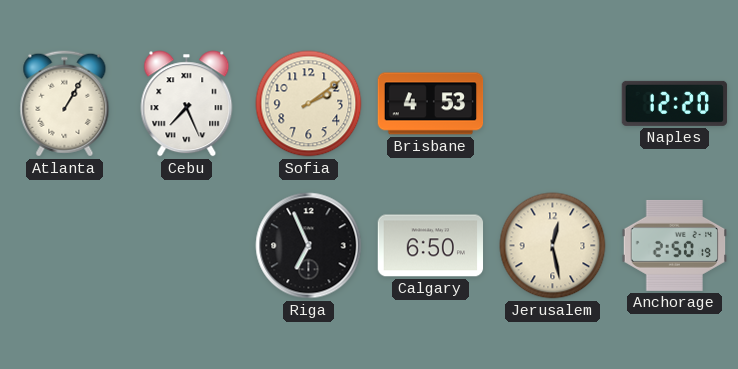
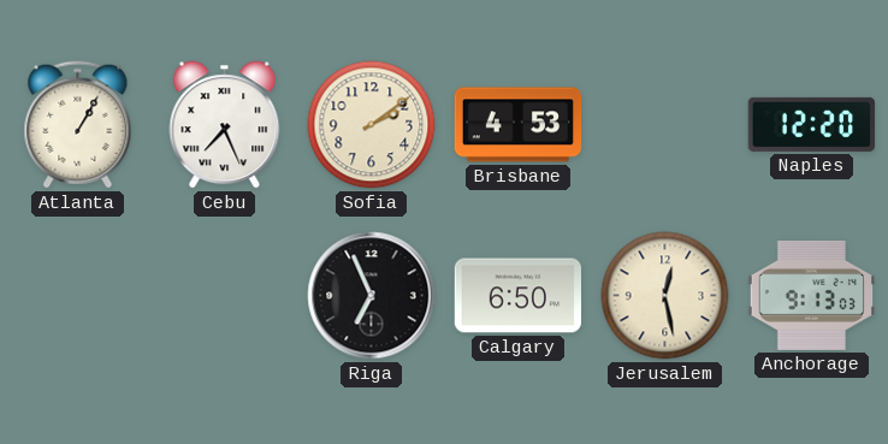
Anchorage: 2:50 -> 9:13 (812, 295)
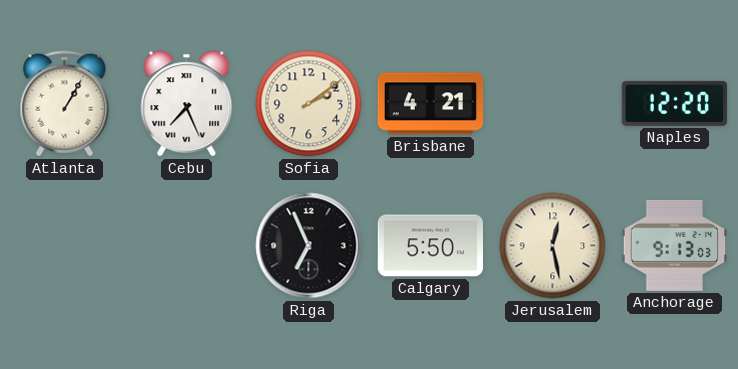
Brisbane: 4:53 -> 4:21 (431, 104)
Calgary: 6:50 -> 5:50 (431, 246)
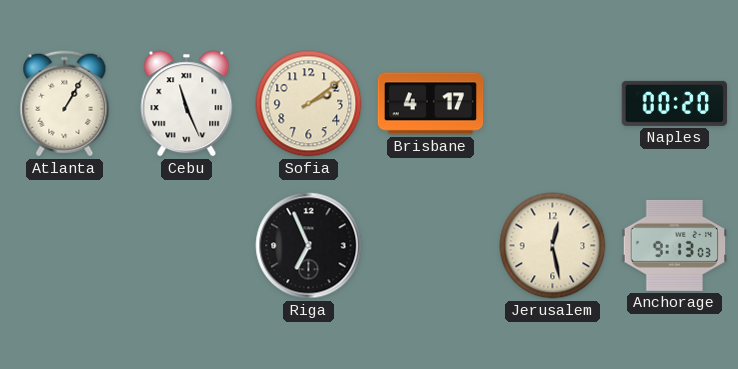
Cebu: 7:26 -> 11:26 (187, 104)
Brisbane: 4:21 -> 4:17 (431, 104)
Naples: 12:20 -> 00:20 (675, 103)
Calgary: 5:50 -> none (431, 246)
